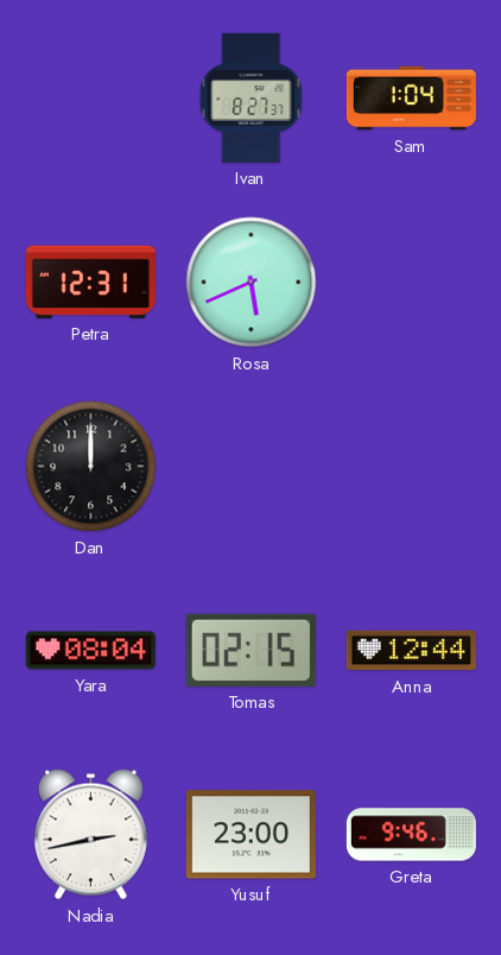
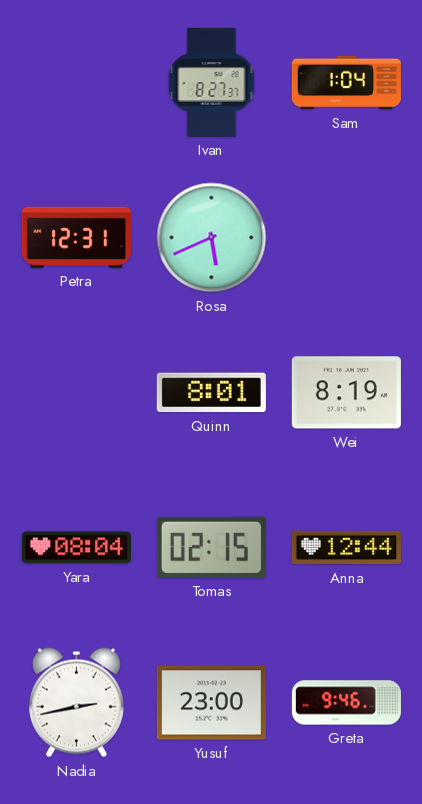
Dan: 12:00 -> none (91, 467)
Quinn: none -> 8:01 (211, 393)
Wei: none -> 8:19 (346, 393)
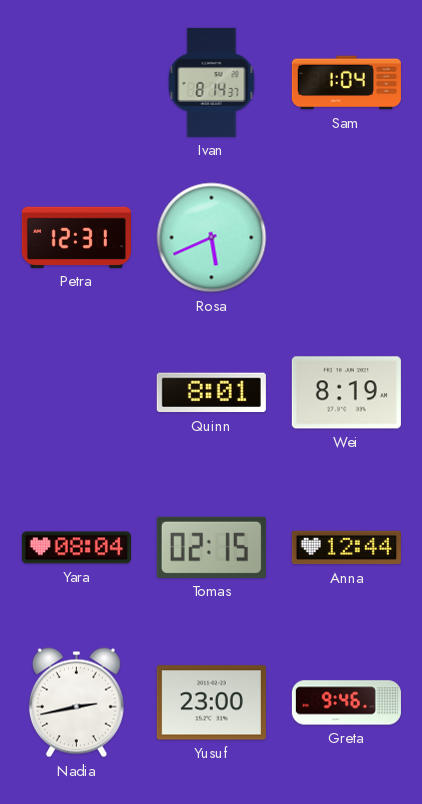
Ivan: 8:27 -> 8:14 (212, 82)
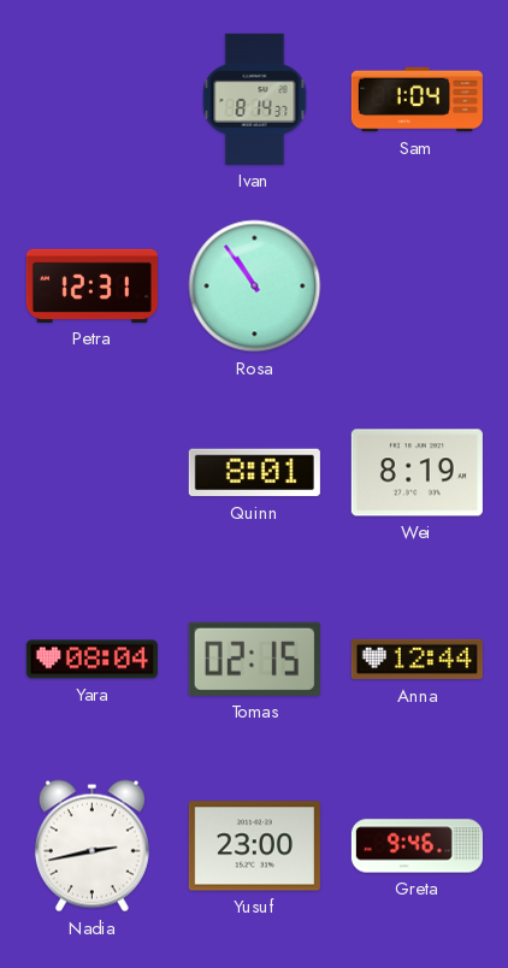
Rosa: 5:41 -> 10:54 (255, 287)
